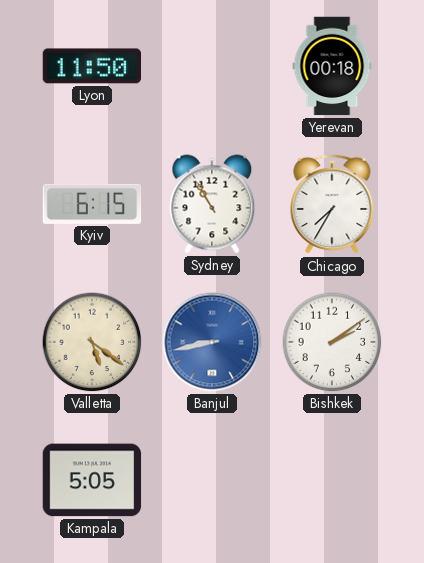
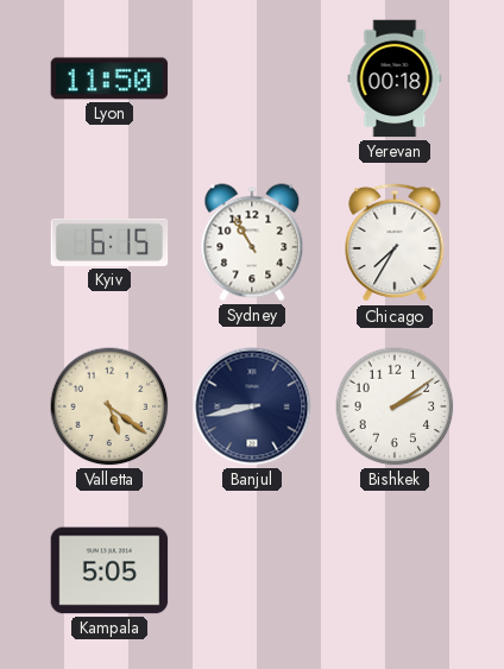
Banjul dial: blue -> navy (252, 406)
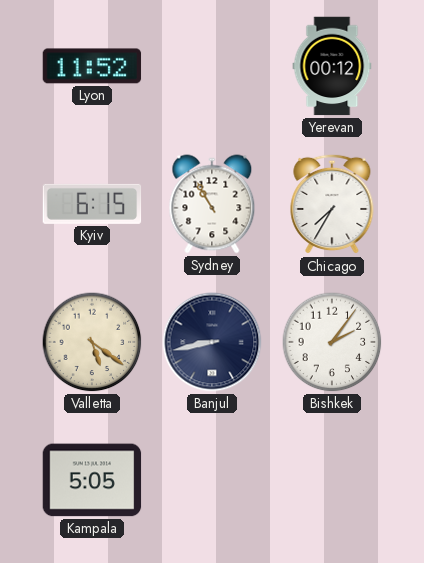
Lyon: 11:50 -> 11:52 (92, 66)
Yerevan: 00:18 -> 00:12 (332, 66)
Bishkek: 2:09 -> 2:06 (332, 342)
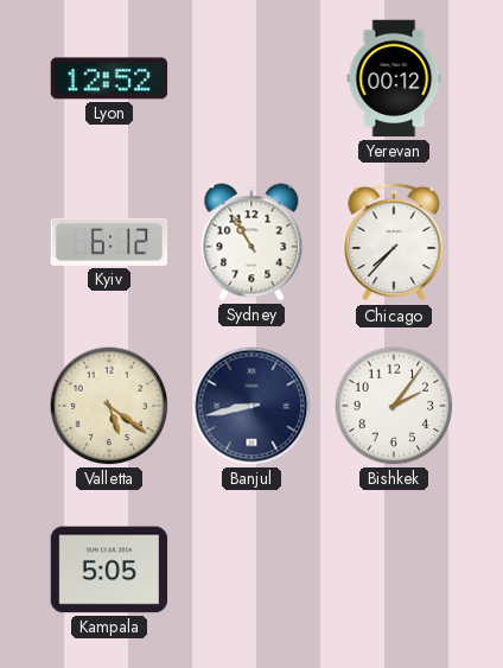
Lyon: 11:52 -> 12:52 (109, 78)
Kyiv: 6:15 -> 6:12 (109, 242)
Chicago: 7:35 -> 7:37 (394, 242)
